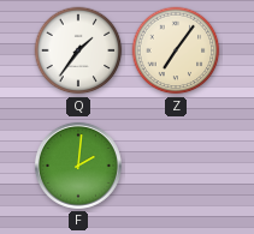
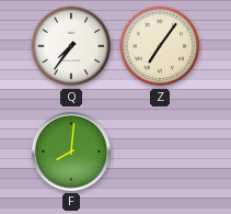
Q: 1:36 -> 7:36 (71, 46)
F: 2:01 -> 8:01 (71, 151)
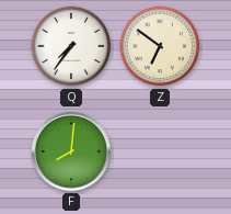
Z: 7:06 -> 6:51 (160, 46)
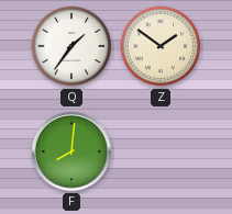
Q: 7:36 -> 1:36 (71, 46)
Z: 6:51 -> 1:51 (161, 46)
